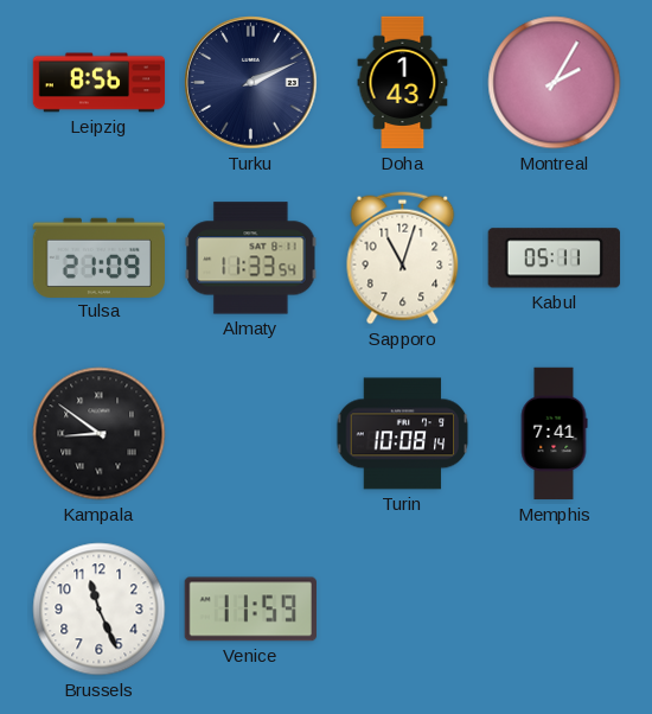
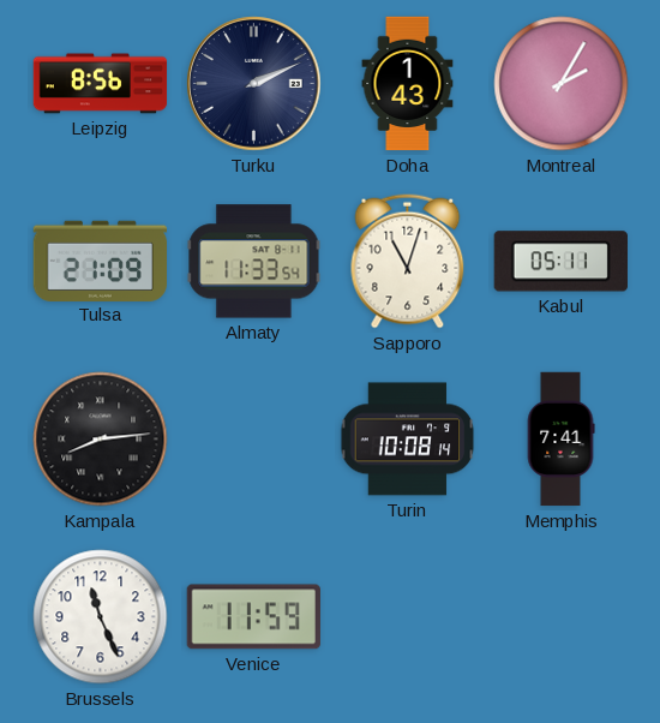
Kampala: 8:51 -> 8:14 (101, 440)
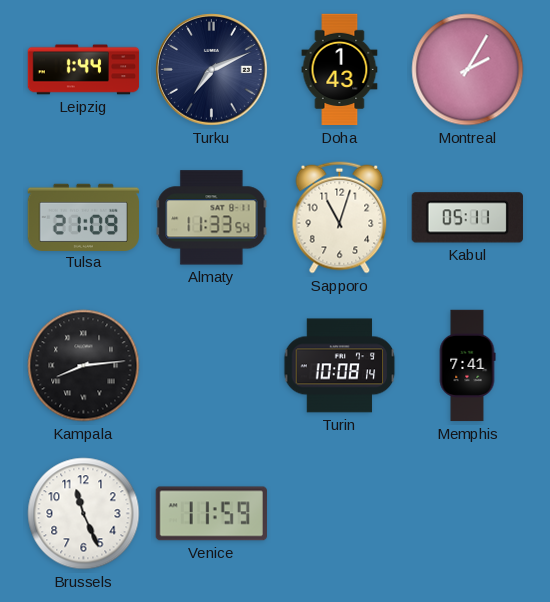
Leipzig: 8:56 -> 1:44 (84, 70)
Turku: 2:11 -> 7:11 (212, 70)
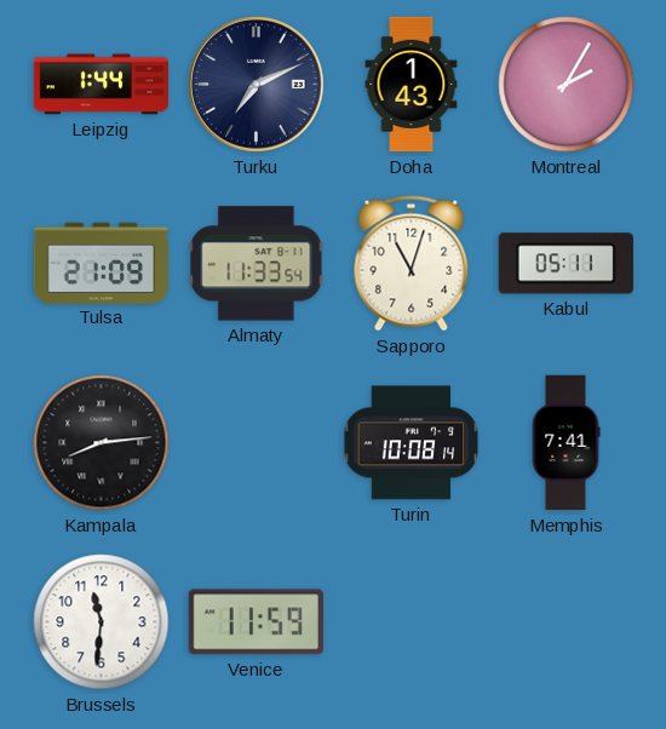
Brussels: 11:26 -> 11:31 (102, 622)
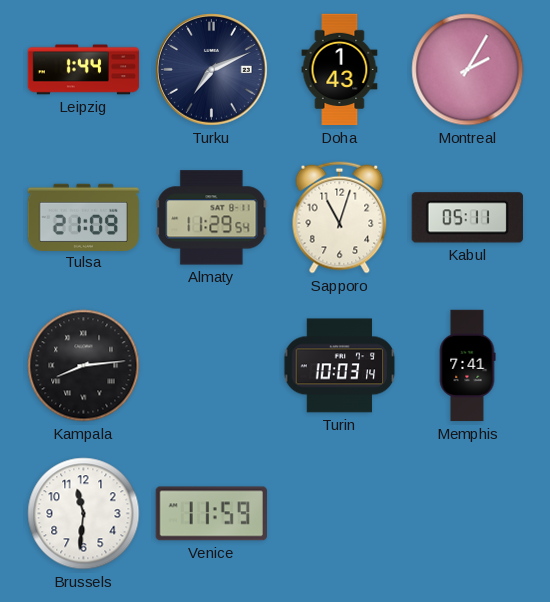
Almaty: 11:33 -> 11:29 (212, 218)
Turin: 10:08 -> 10:03 (340, 366)
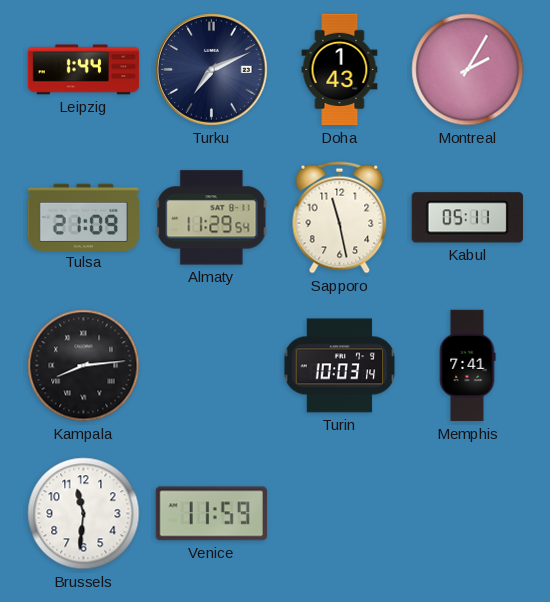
Sapporo: 11:03 -> 11:28 (340, 218)
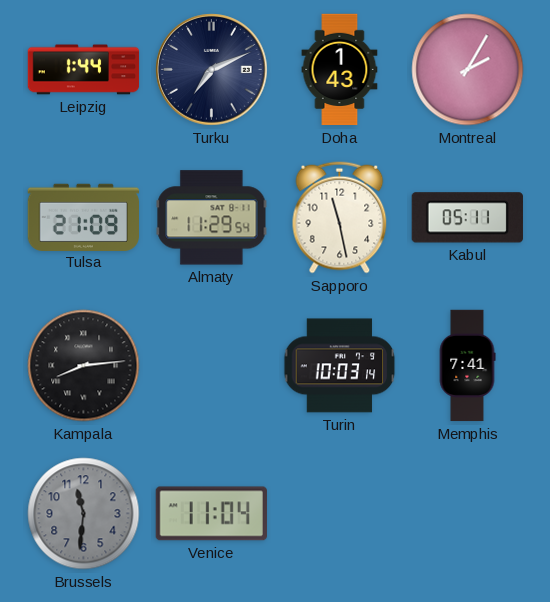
Brussels dial: white -> grey (84, 514)
Venice: 11:59 -> 11:04 (211, 514)
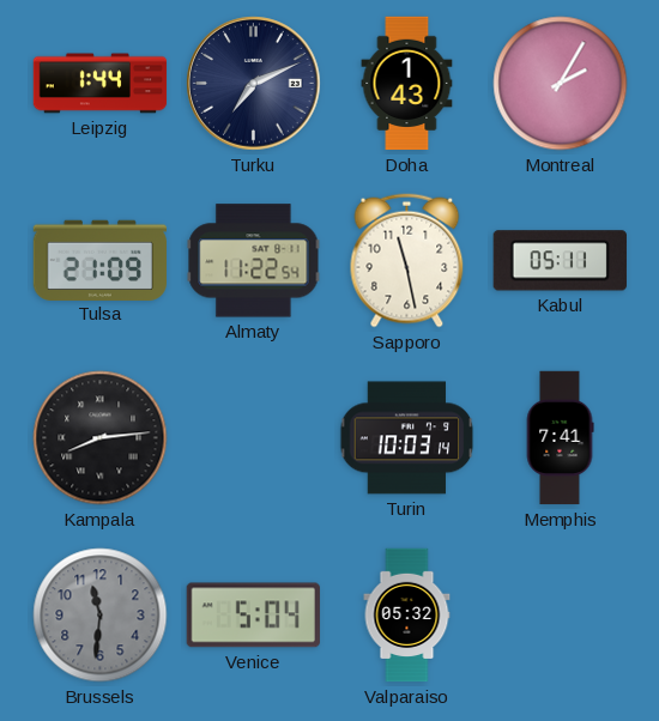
Almaty: 11:29 -> 11:22 (254, 261)
Venice: 11:04 -> 5:04 (253, 616)
Valparaiso: none -> 05:32 (407, 616)
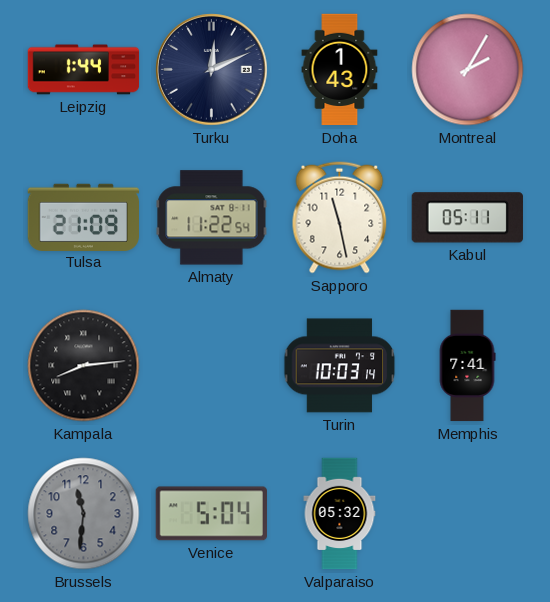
Turku: 7:11 -> 12:11 (212, 70)
